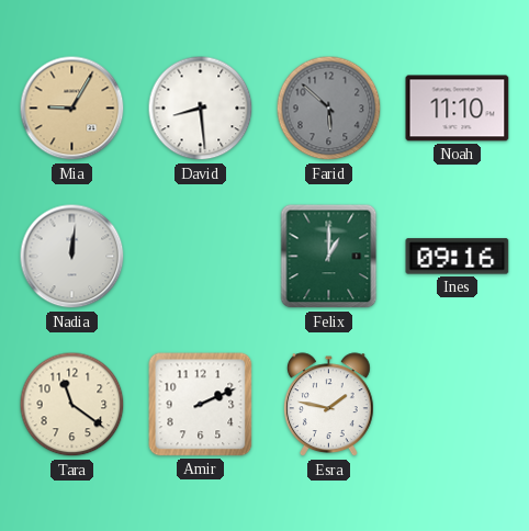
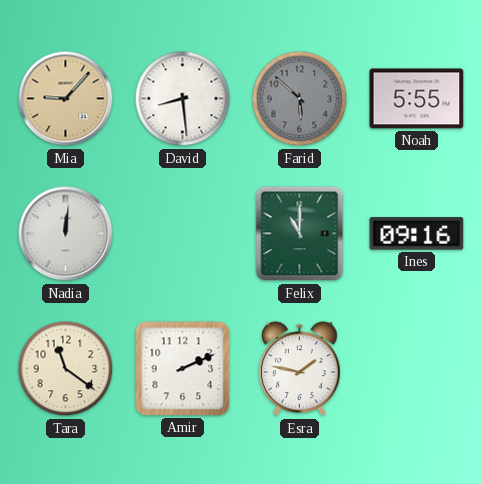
Mia: 9:05 -> 9:07 (66, 99)
Noah: 11:10 -> 5:55 (417, 99)
Felix: 1:00 -> 11:00 (300, 234)
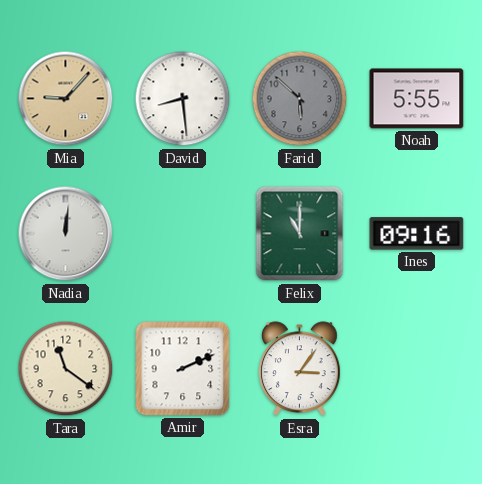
Esra: 1:47 -> 3:06 (300, 369)
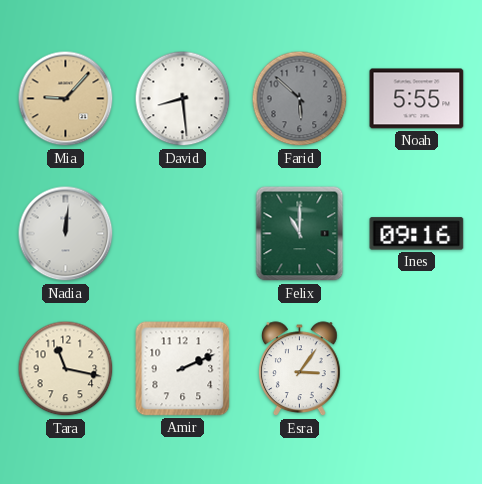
Tara: 11:21 -> 11:17 (66, 369)
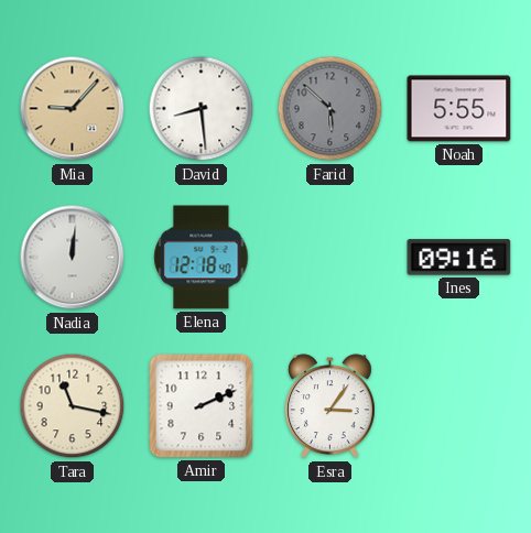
Elena: none -> 12:18 (202, 258)
Felix: 11:00 -> none (300, 234)
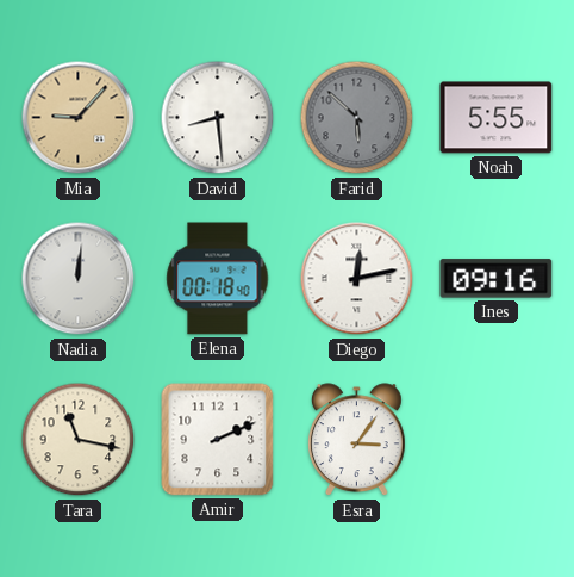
Elena: 12:18 -> 00:18 (218, 279)
Diego: none -> 12:13 (357, 279)
